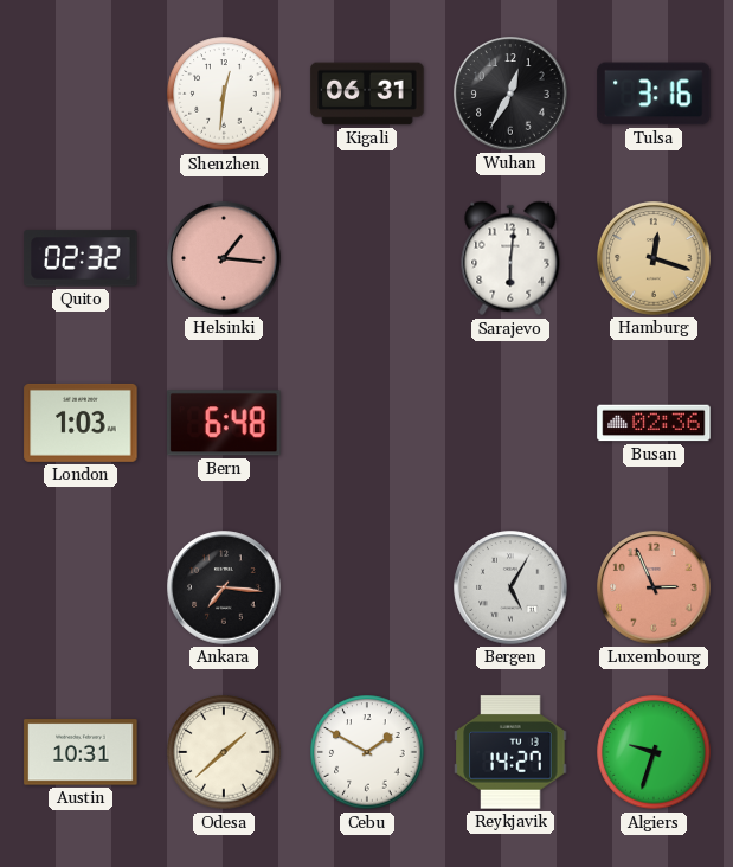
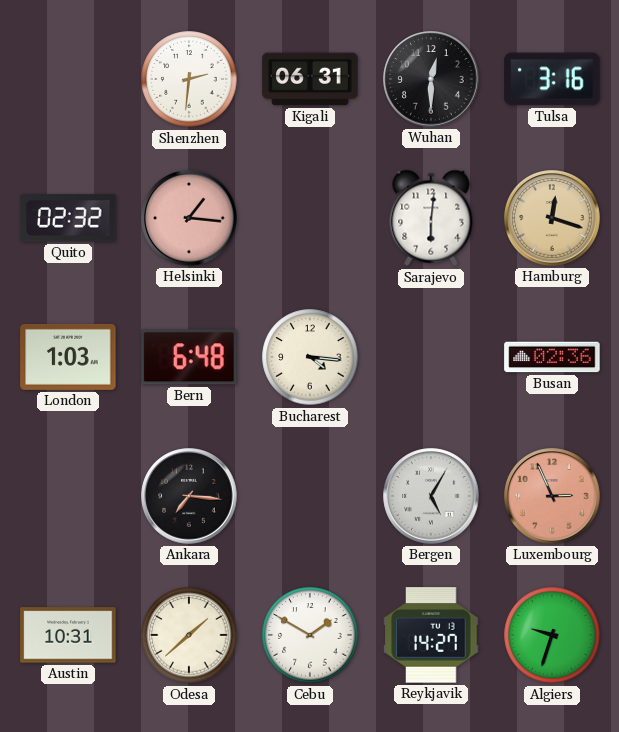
Shenzhen: 12:31 -> 2:31 (189, 79)
Wuhan: 12:35 -> 12:30 (431, 79)
Bucharest: none -> 4:16 (310, 357)
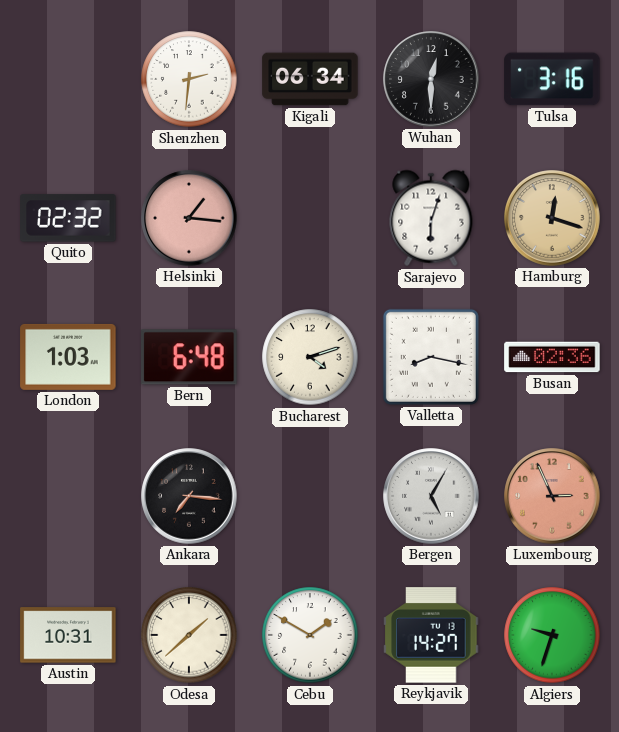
Kigali: 06:31 -> 06:34 (310, 79)
Sarajevo: 6:01 -> 6:03 (431, 218)
Bucharest: 4:16 -> 4:12 (310, 357)
Valletta: none -> 8:17 (431, 357)
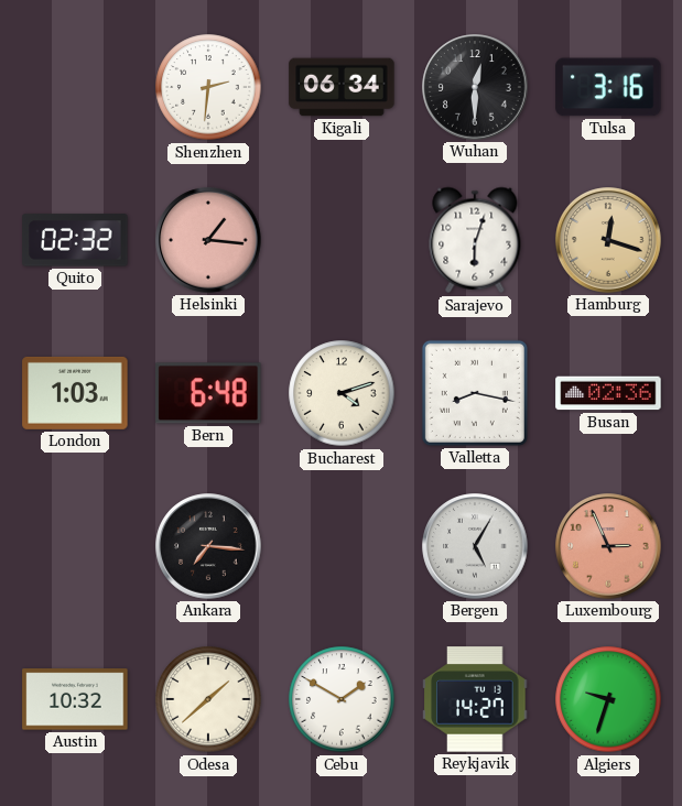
Austin: 10:31 -> 10:32 (75, 699)
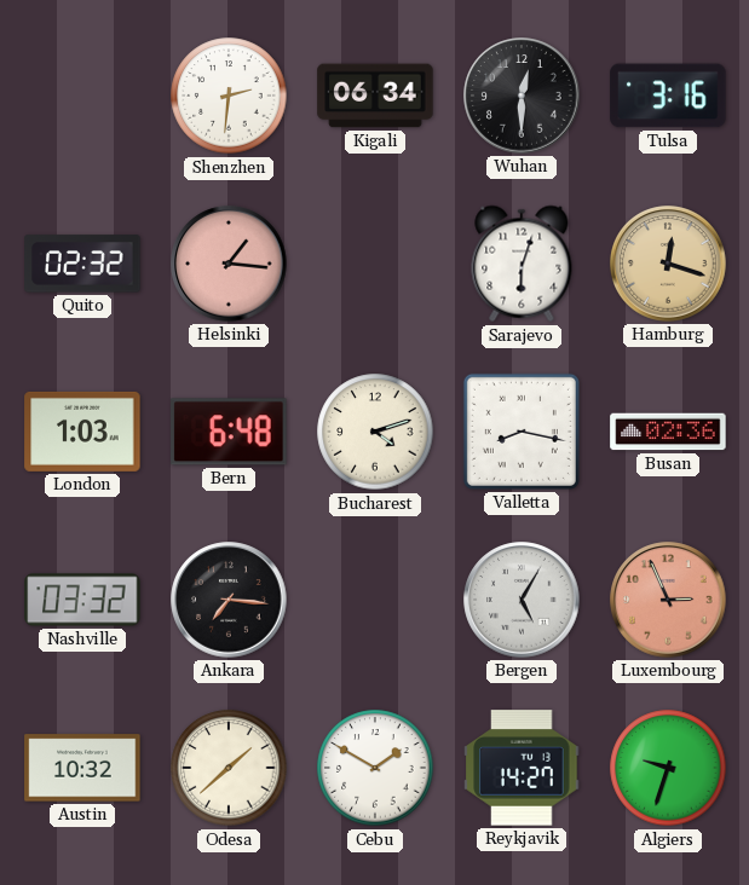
Nashville: none -> 03:32 (82, 600)
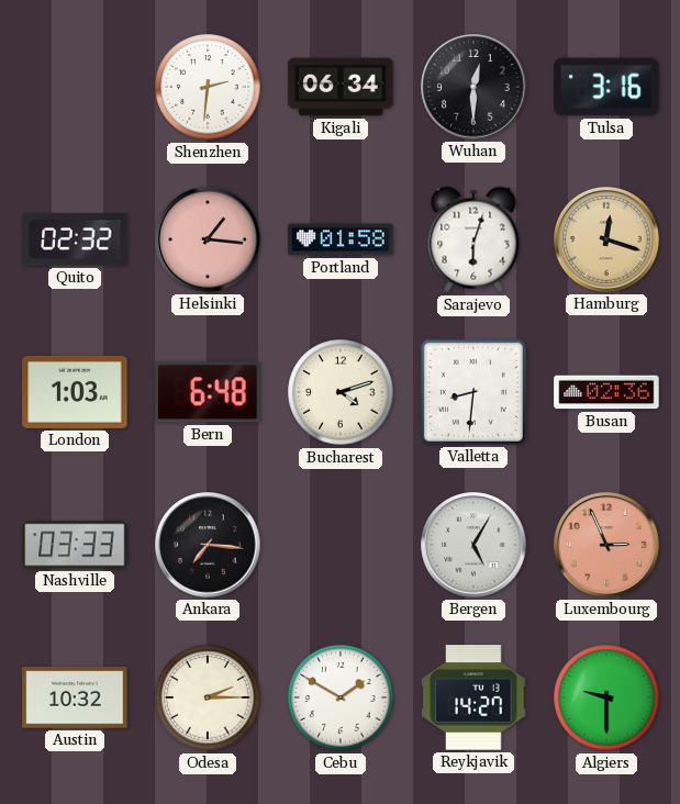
Portland: none -> 01:58 (341, 239)
Valletta: 8:17 -> 8:31 (473, 392)
Nashville: 03:32 -> 03:33 (75, 545)
Odesa: 1:38 -> 2:15 (208, 697)
Algiers: 9:33 -> 9:30 (606, 697)
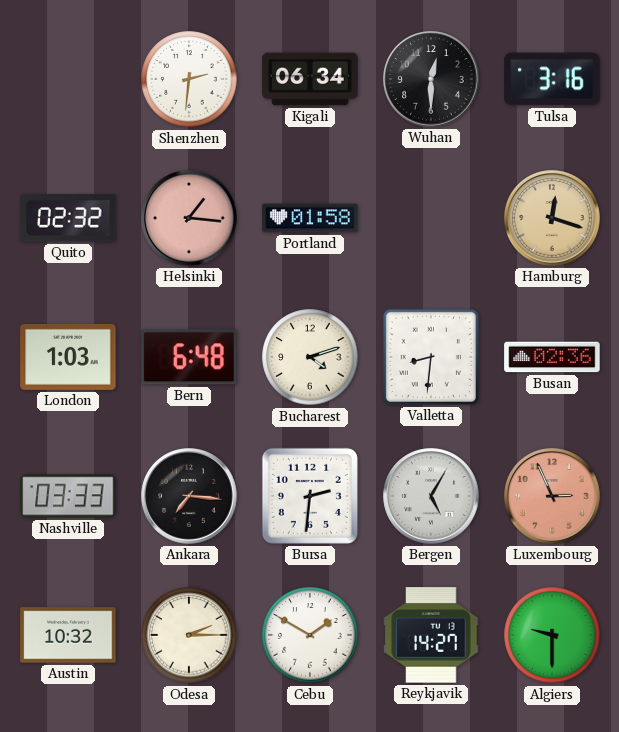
Sarajevo: 6:03 -> none (473, 239)
Bursa: none -> 2:31 (310, 496)
